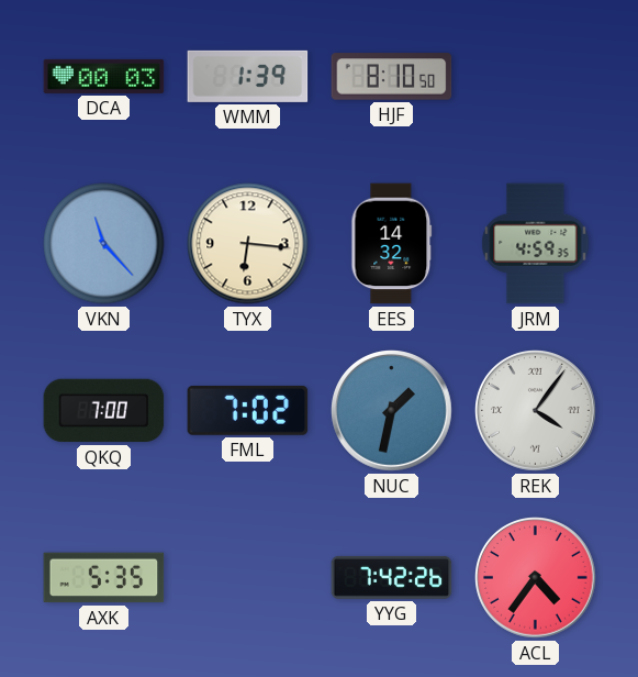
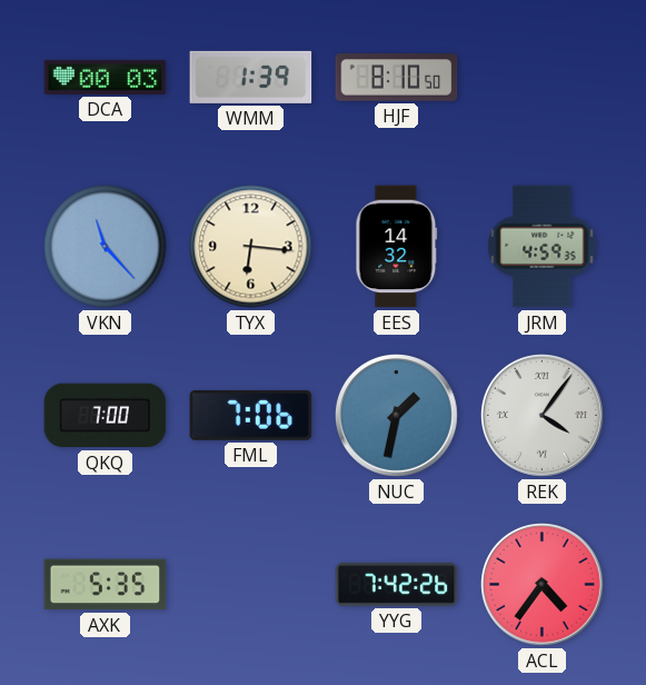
FML: 7:02 -> 7:06 (251, 415)
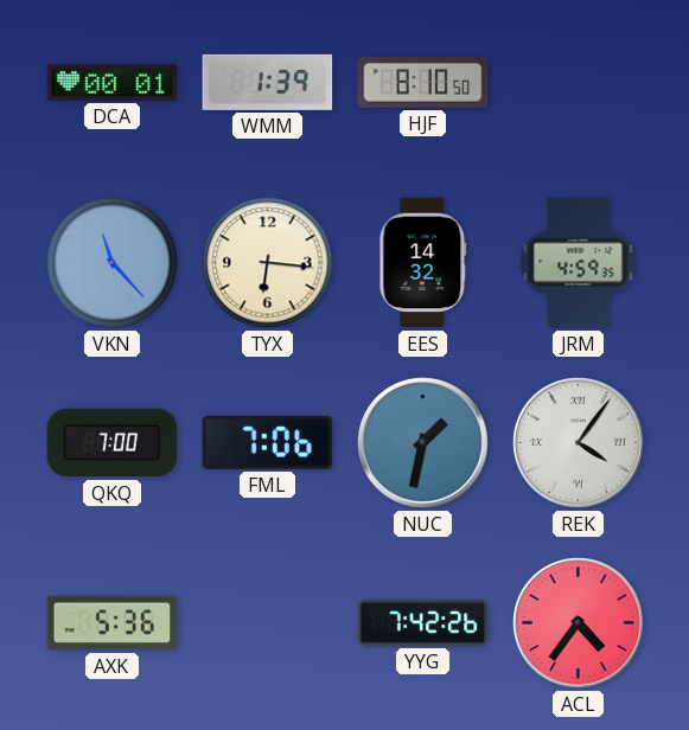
DCA: 00:03 -> 00:01 (113, 82)
AXK: 5:35 -> 5:36 (113, 623)
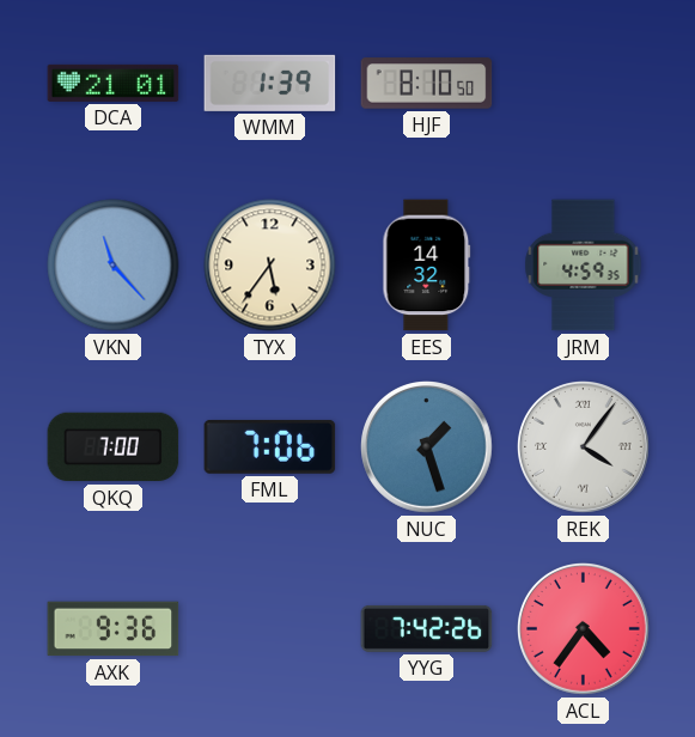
DCA: 00:01 -> 21:01 (114, 83)
TYX: 6:16 -> 5:36 (270, 266)
NUC: 1:32 -> 1:27 (427, 447)
AXK: 5:36 -> 9:36 (114, 629)
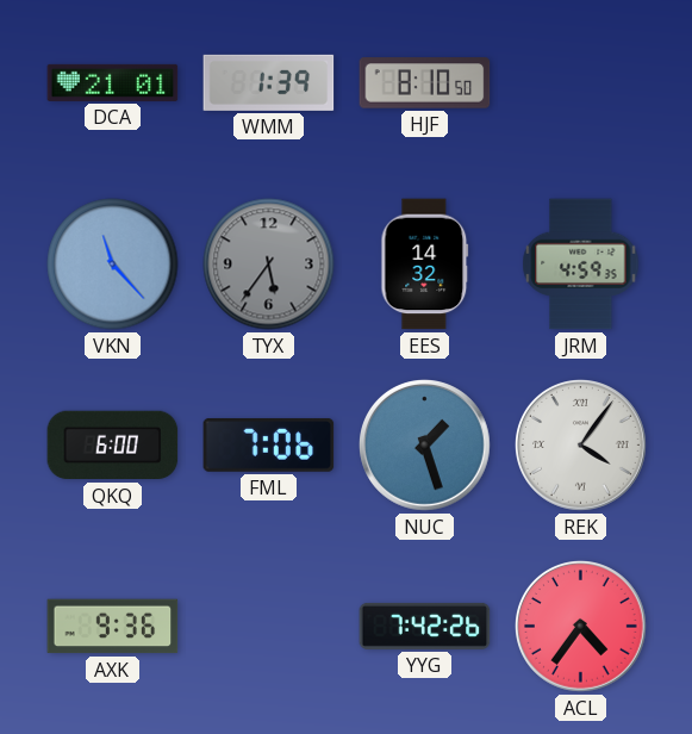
TYX dial: cream -> grey (269, 265)
QKQ: 7:00 -> 6:00 (113, 446)
